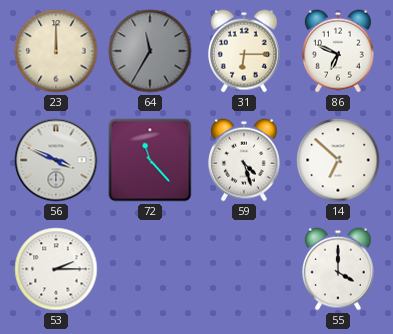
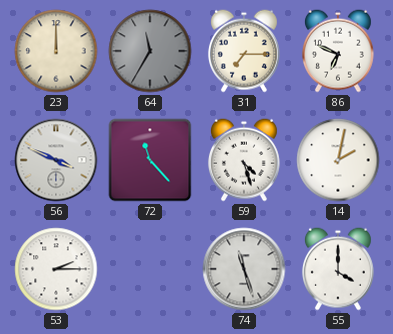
31: 6:15 -> 7:15 (244, 51)
14: 6:52 -> 2:02 (338, 160)
74: none -> 11:27 (244, 269)
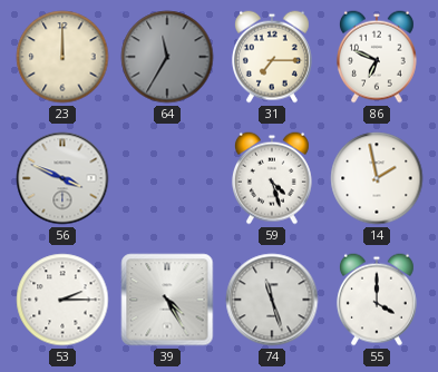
72: 11:23 -> none (150, 160)
14: 2:02 -> 1:58 (377, 178)
39: none -> 4:25 (167, 300)
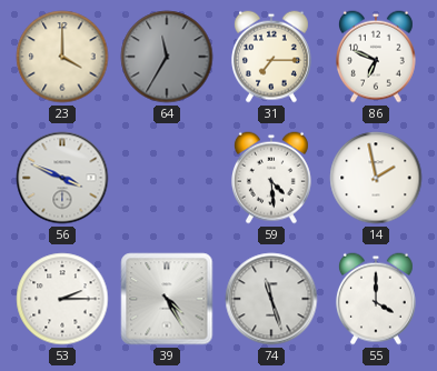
23: 12:00 -> 4:00 (62, 57)
59: 4:27 -> 4:29 (271, 178)
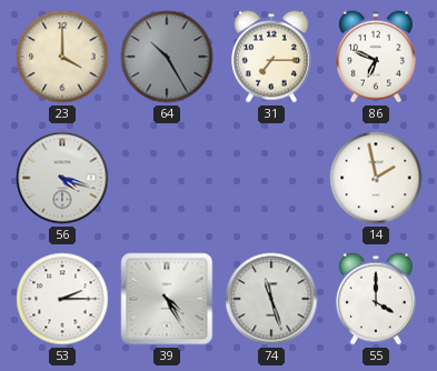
64: 11:35 -> 10:25 (167, 57)
56: 3:49 -> 4:18 (62, 178)
59: 4:29 -> none (271, 178)
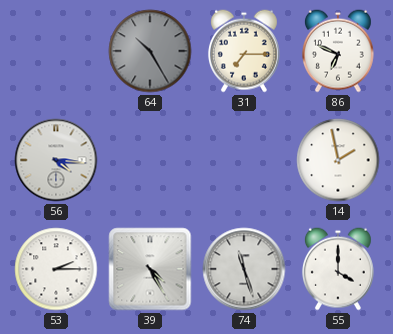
23: 4:00 -> none (62, 57)
56: 4:18 -> 4:16 (56, 160)
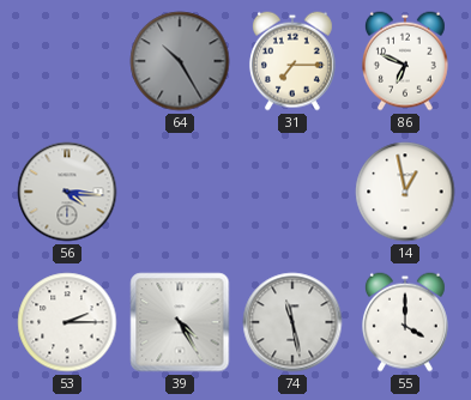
14: 1:58 -> 12:58 (405, 192)
74: 11:27 -> 11:28 (292, 322)
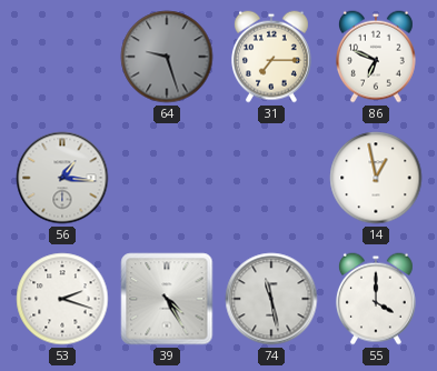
64: 10:25 -> 9:27 (167, 57)
56: 4:16 -> 1:16 (62, 178)
53: 2:15 -> 2:18 (62, 299)
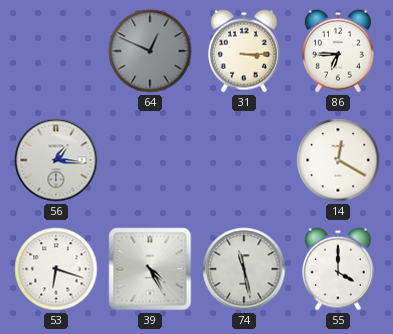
64: 9:27 -> 12:49 (150, 51)
31: 7:15 -> 3:15 (244, 51)
86: 6:49 -> 6:45 (338, 51)
14: 12:58 -> 12:20 (338, 160)
53: 2:18 -> 6:18 (56, 269)
